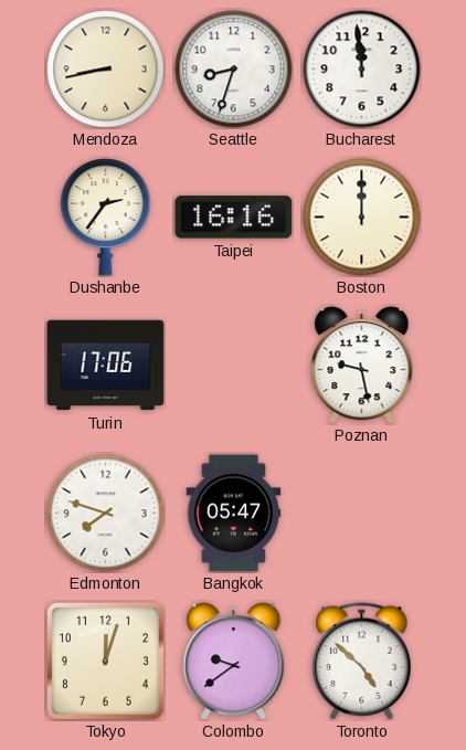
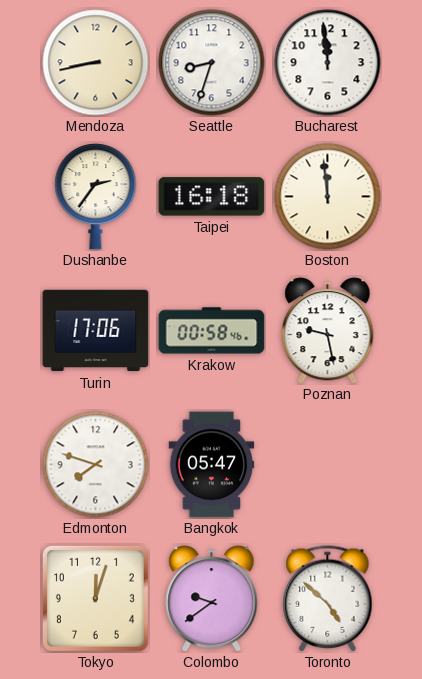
Taipei: 16:16 -> 16:18 (212, 197)
Boston: 12:00 -> 11:59 (328, 197)
Krakow: none -> 00:58 (212, 331)
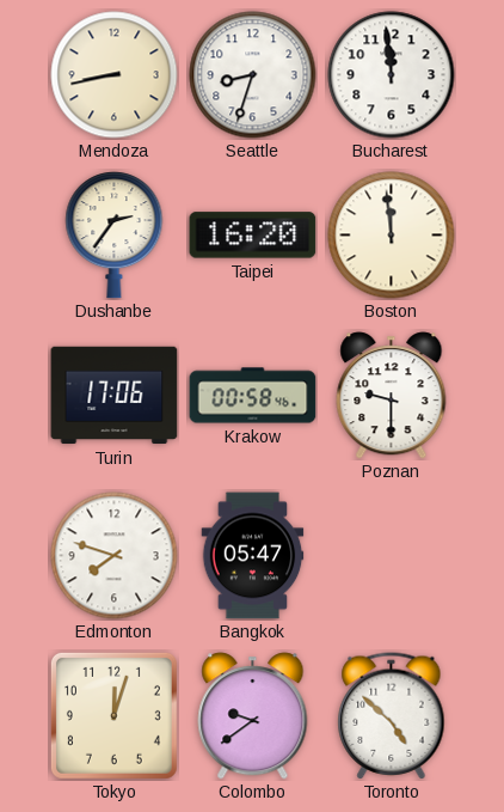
Taipei: 16:18 -> 16:20 (253, 236)
Poznan: 9:28 -> 9:30 (392, 396)
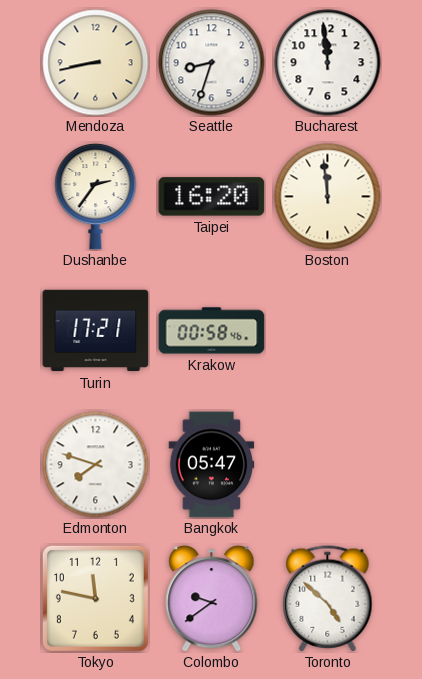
Turin: 17:06 -> 17:21 (96, 331)
Poznan: 9:30 -> none (392, 396)
Tokyo: 12:03 -> 11:47 (95, 598)
